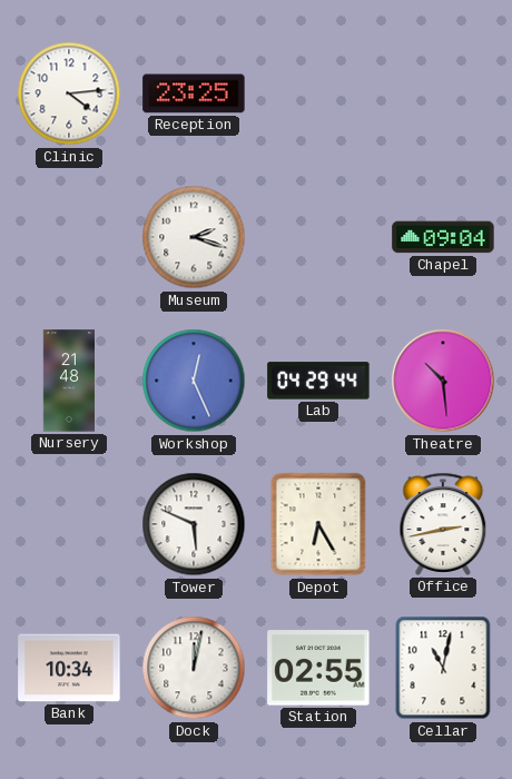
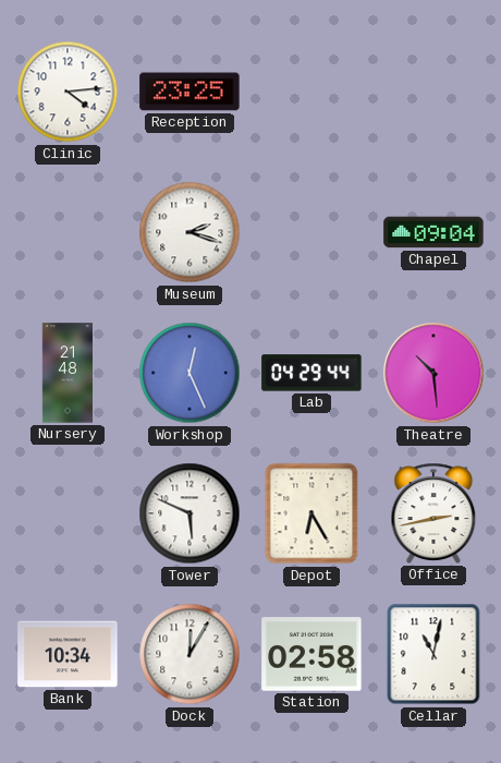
Dock: 12:02 -> 12:05 (190, 654)
Station: 02:55 -> 02:58 (311, 654)
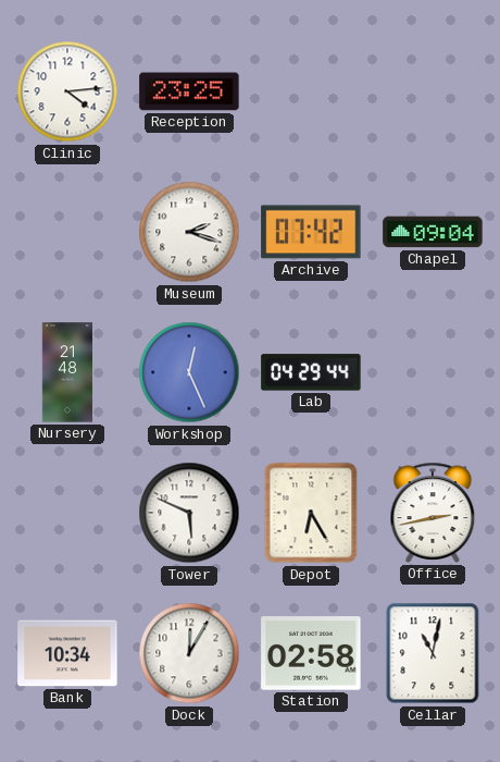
Archive: none -> 07:42 (311, 232)
Theatre: 10:29 -> none (433, 373)
